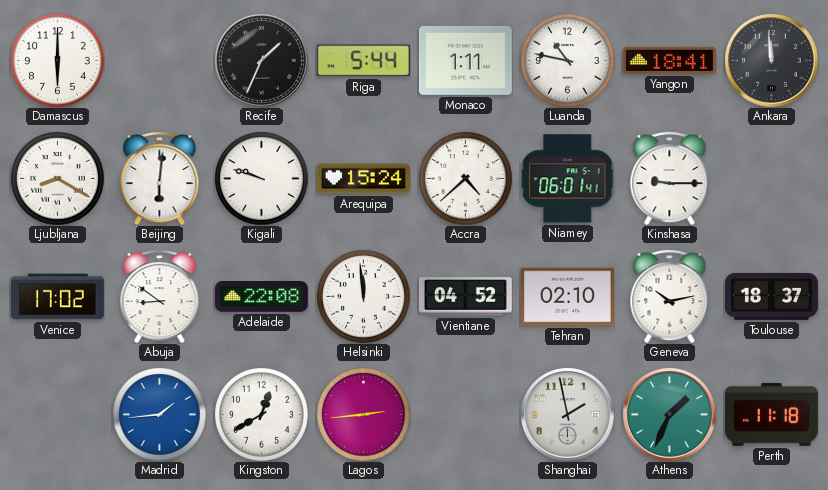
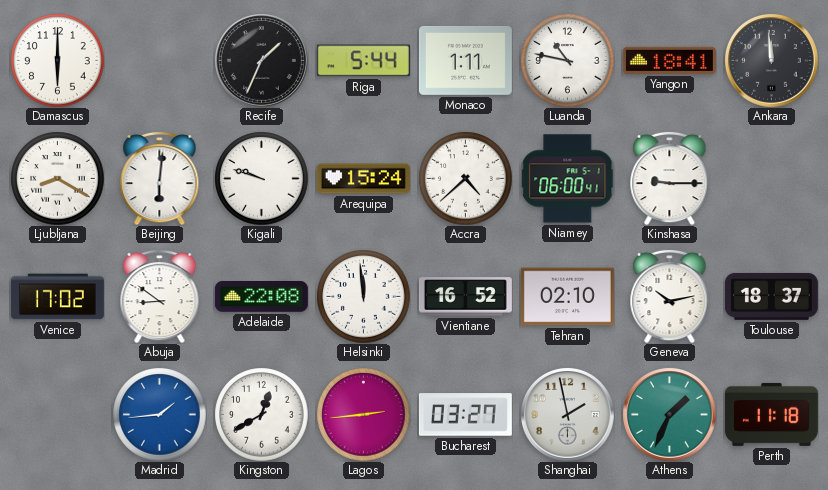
Niamey: 06:01 -> 06:00 (567, 179)
Vientiane: 04:52 -> 16:52 (465, 297)
Bucharest: none -> 03:27 (465, 415)
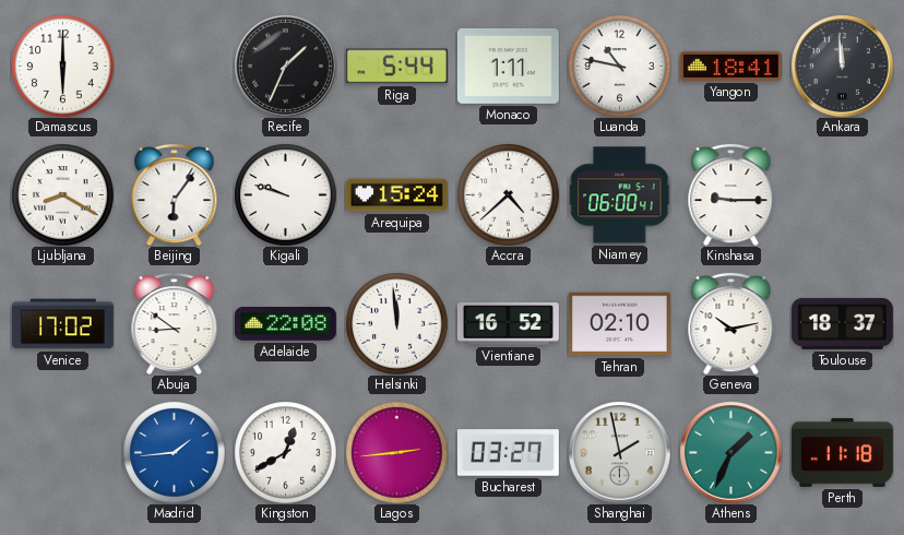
Beijing: 6:01 -> 6:06 (175, 194)
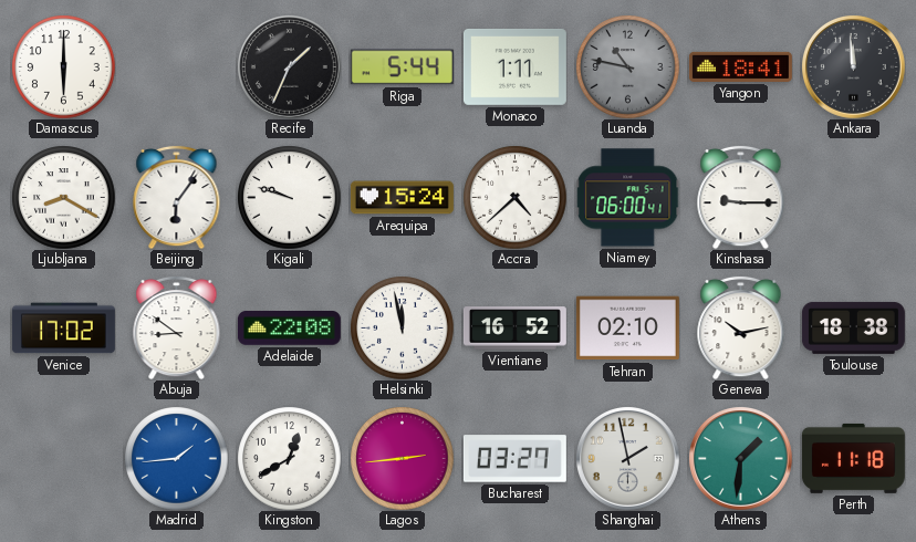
Luanda dial: white -> grey (627, 66)
Helsinki: 11:59 -> 11:58 (402, 327)
Toulouse: 18:37 -> 18:38 (853, 327)
Athens: 1:34 -> 1:31 (741, 459)
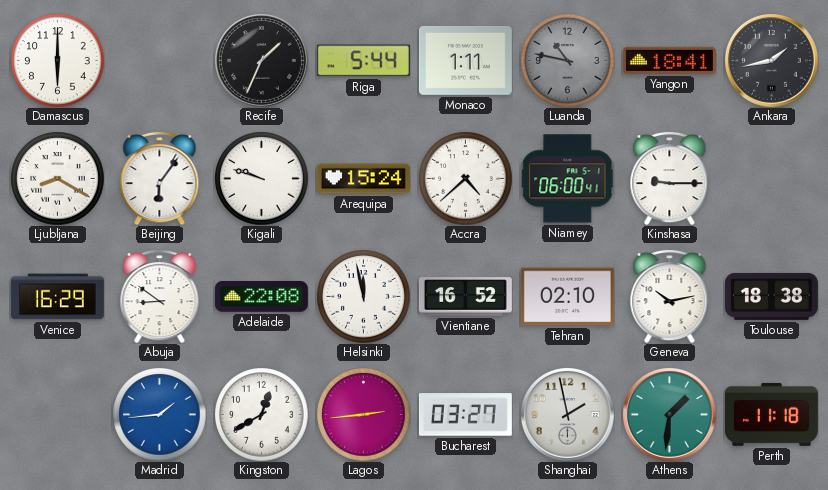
Ankara: 11:59 -> 1:43 (772, 61)
Venice: 17:02 -> 16:29 (57, 297)
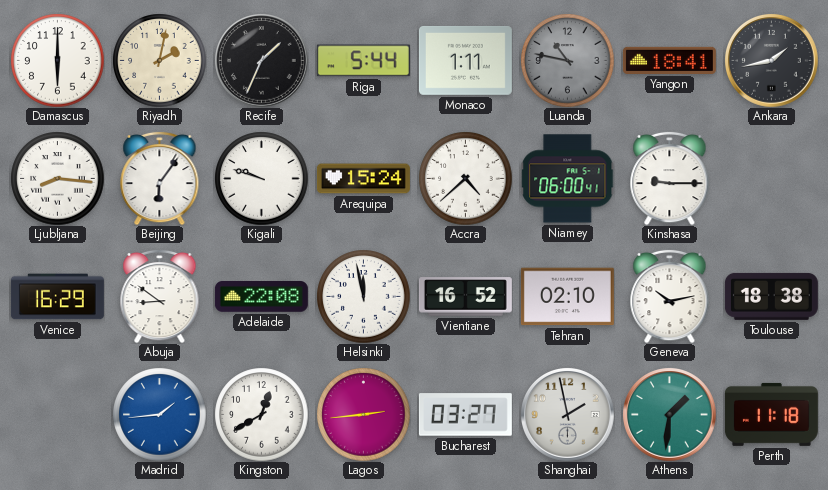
Riyadh: none -> 2:02 (159, 60)
Ljubljana: 8:20 -> 8:16 (57, 178)
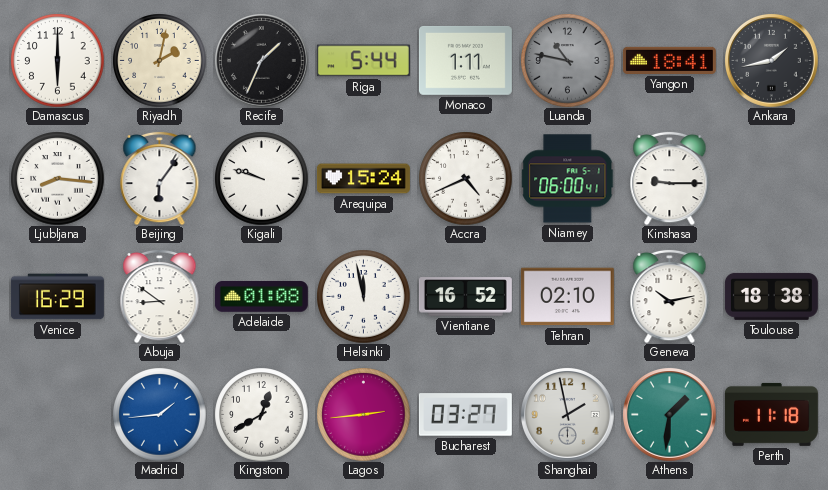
Accra: 4:38 -> 4:41 (465, 178)
Adelaide: 22:08 -> 01:08 (261, 297)
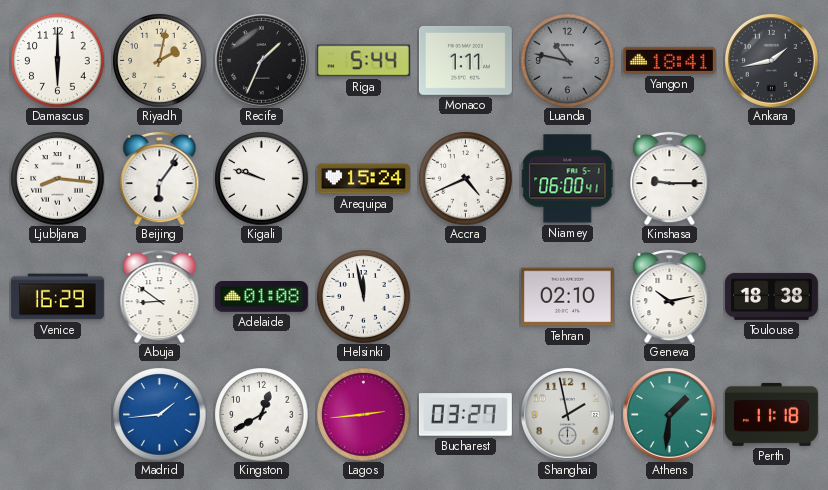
Vientiane: 16:52 -> none (465, 297)
